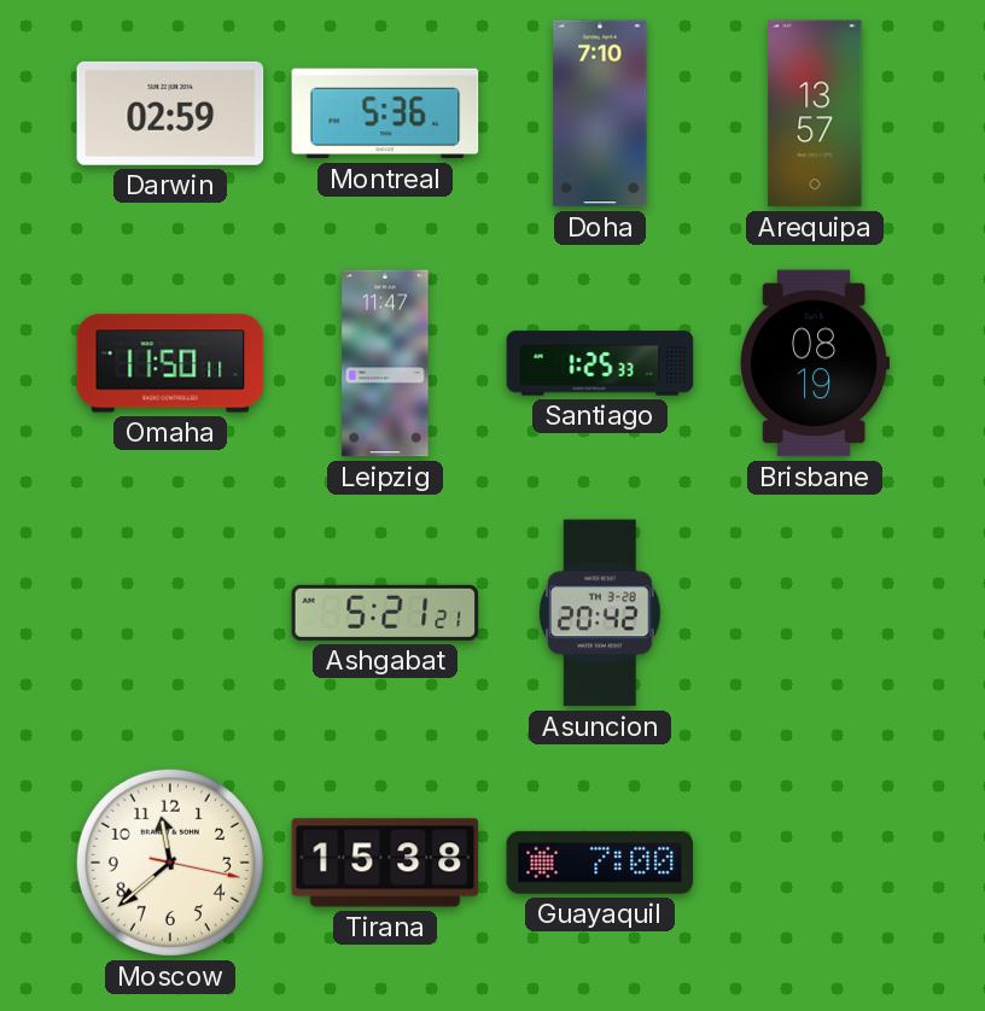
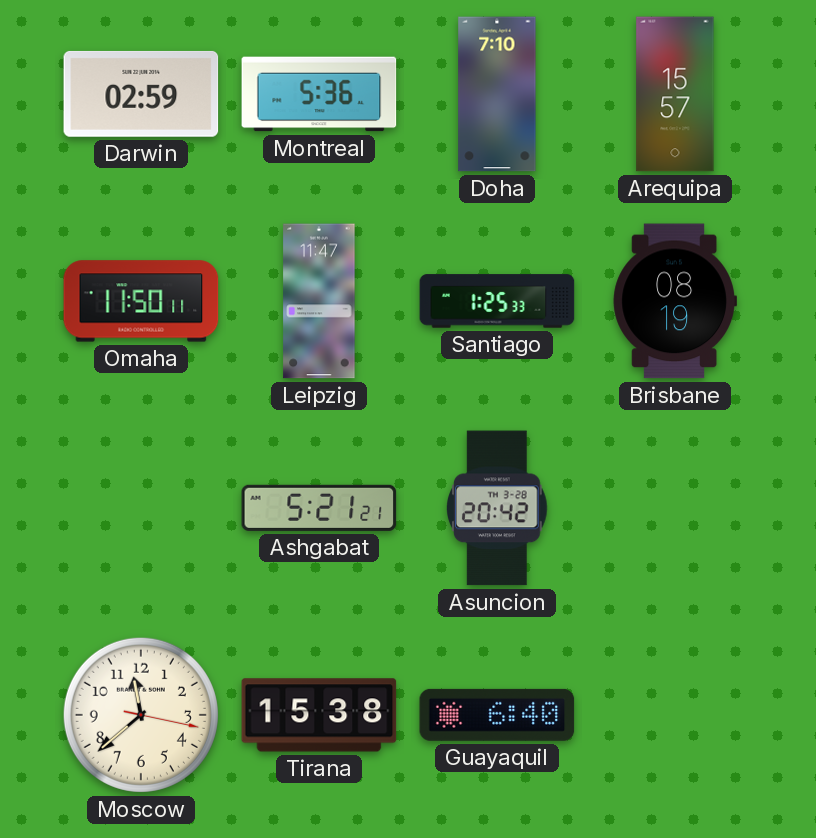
Arequipa: 13:57 -> 15:57 (675, 94)
Guayaquil: 7:00 -> 6:40 (497, 715)
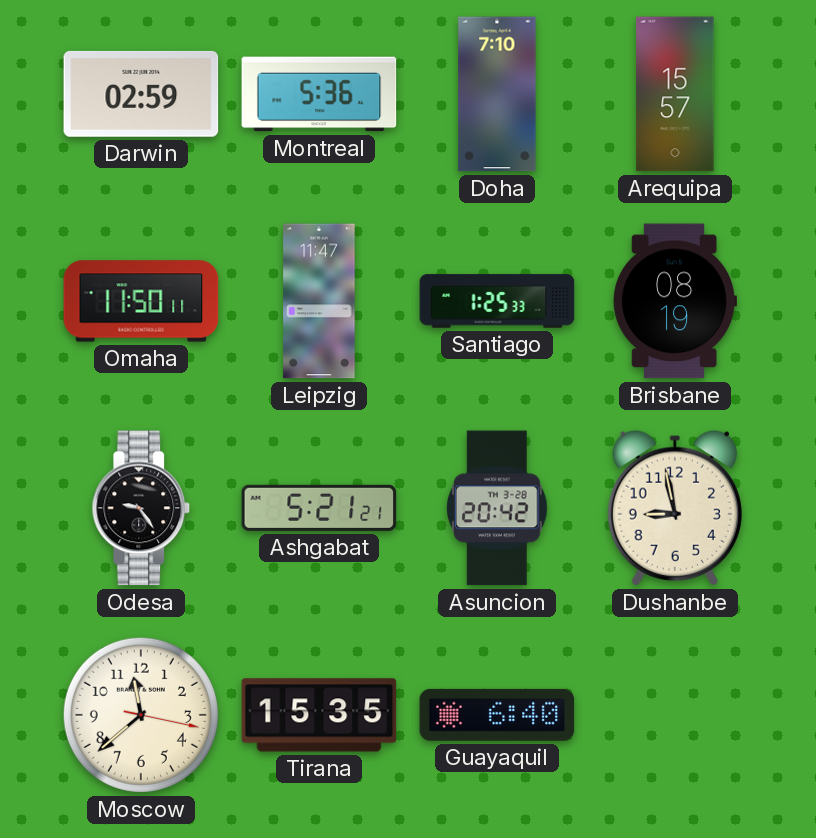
Odesa: none -> 9:24 (141, 508)
Dushanbe: none -> 8:58 (675, 508)
Tirana: 15:38 -> 15:35 (319, 715)
